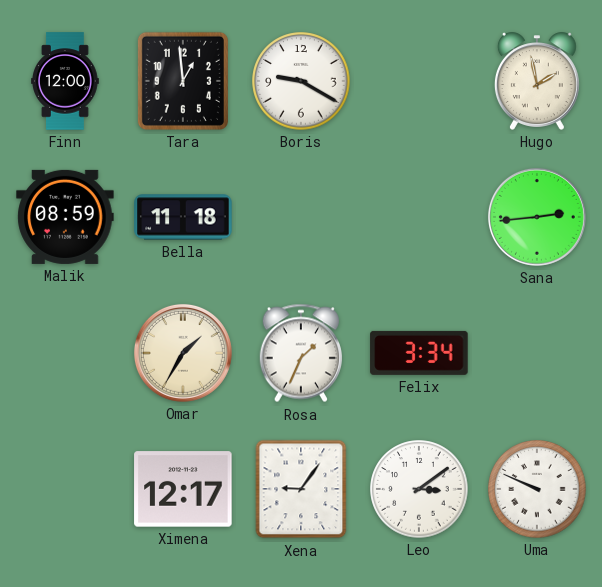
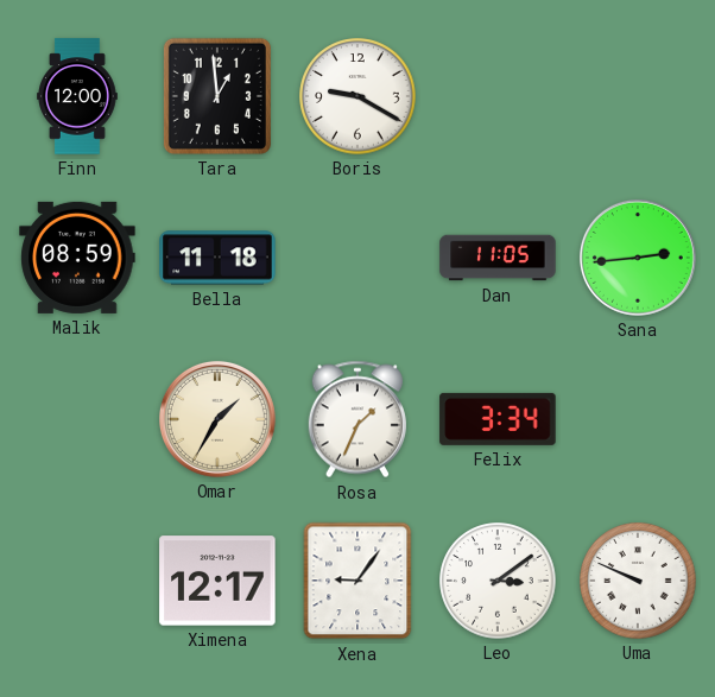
Hugo: 1:58 -> none (537, 81)
Dan: none -> 11:05 (498, 258)
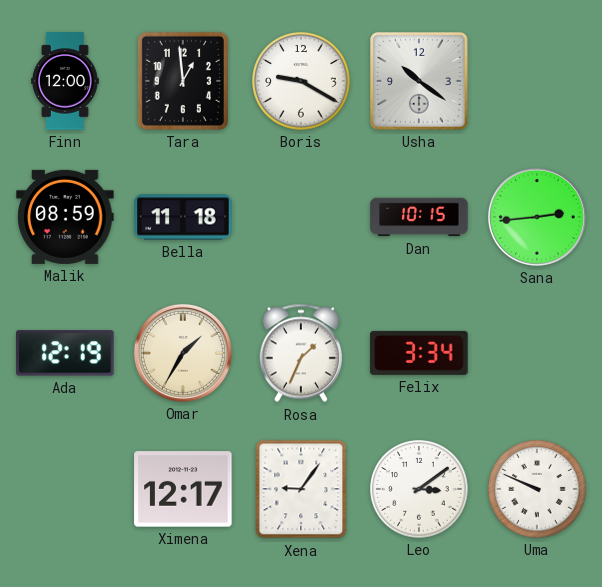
Usha: none -> 10:21 (420, 82)
Dan: 11:05 -> 10:15 (419, 217)
Ada: none -> 12:19 (65, 353)
